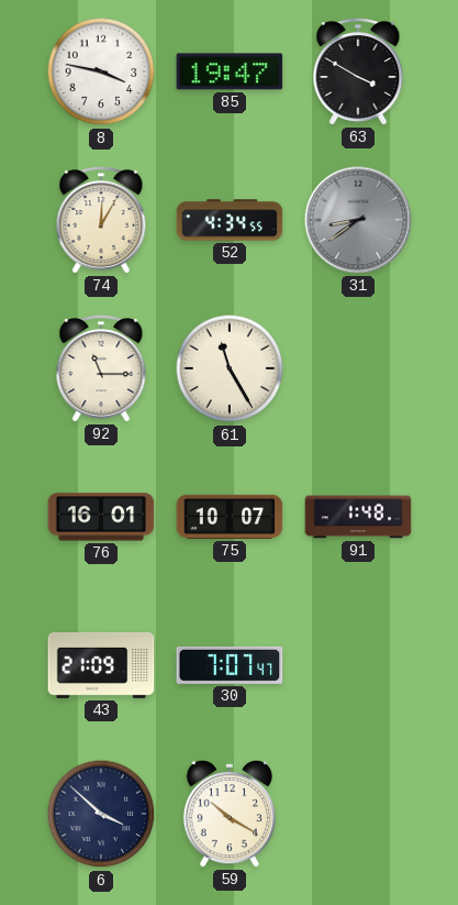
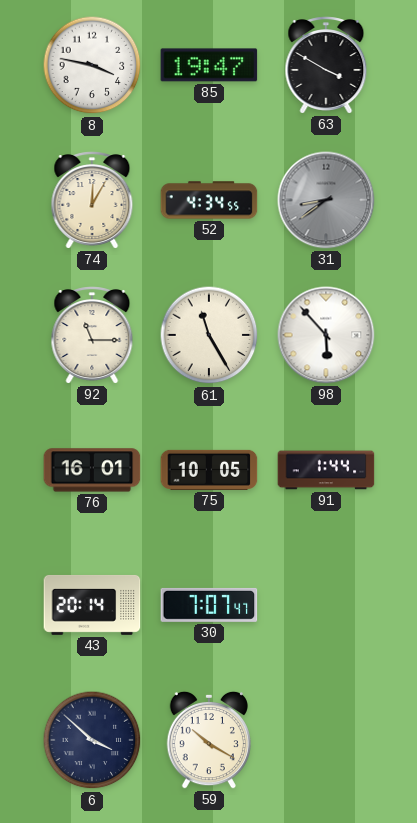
98: none -> 5:53 (326, 335)
75: 10:07 -> 10:05 (209, 470)
91: 1:48 -> 1:44 (326, 470)
43: 21:09 -> 20:14 (92, 605)
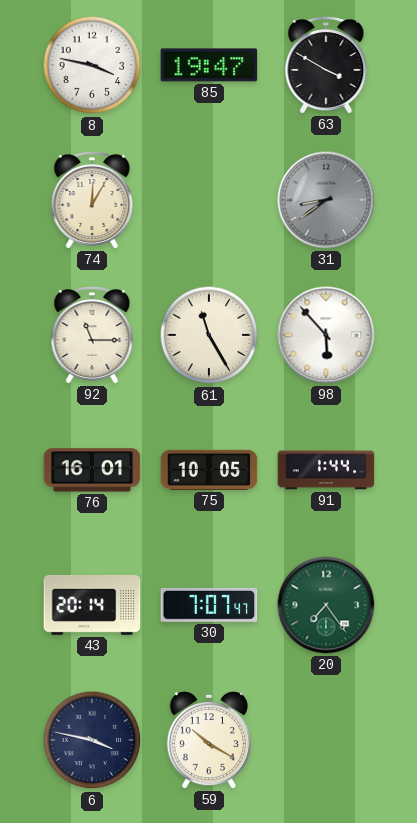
52: 4:34 -> none (209, 200)
20: none -> 7:24 (326, 605)
6: 3:52 -> 3:47 (92, 740)
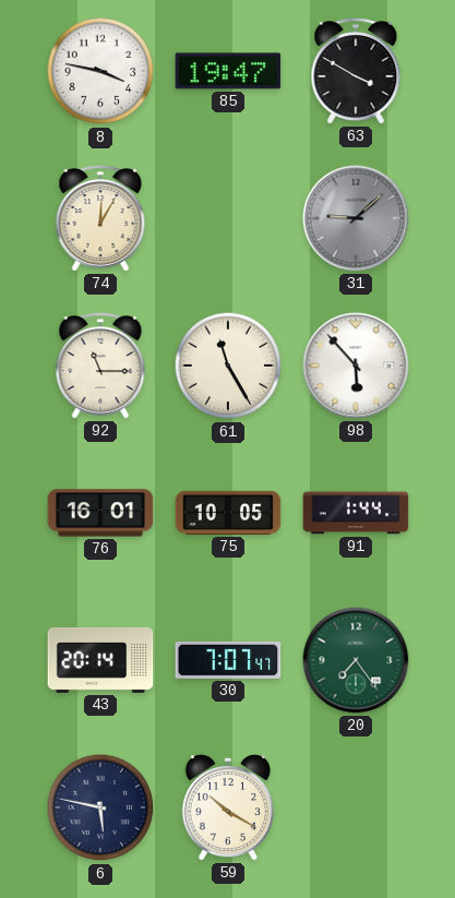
31: 8:39 -> 9:08 (356, 218)
6: 3:47 -> 5:47 (100, 807)
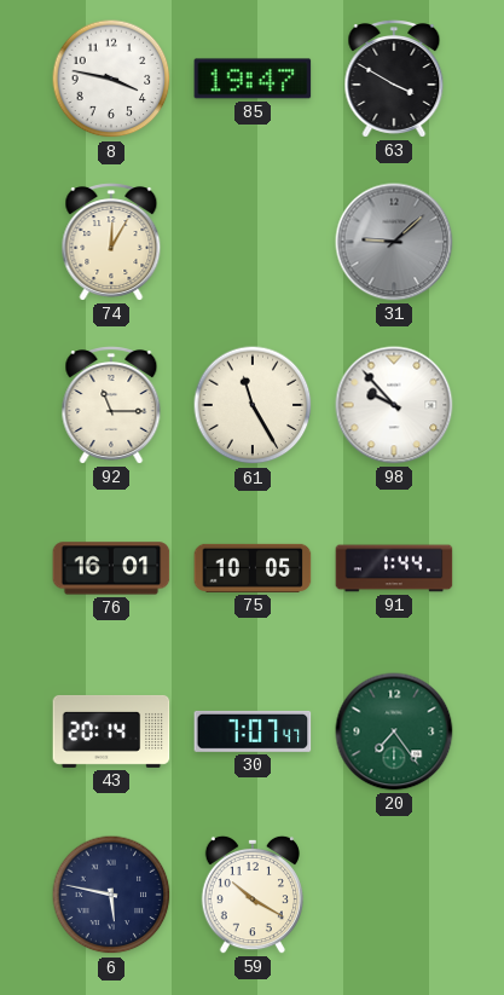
98: 5:53 -> 9:53 (394, 405)
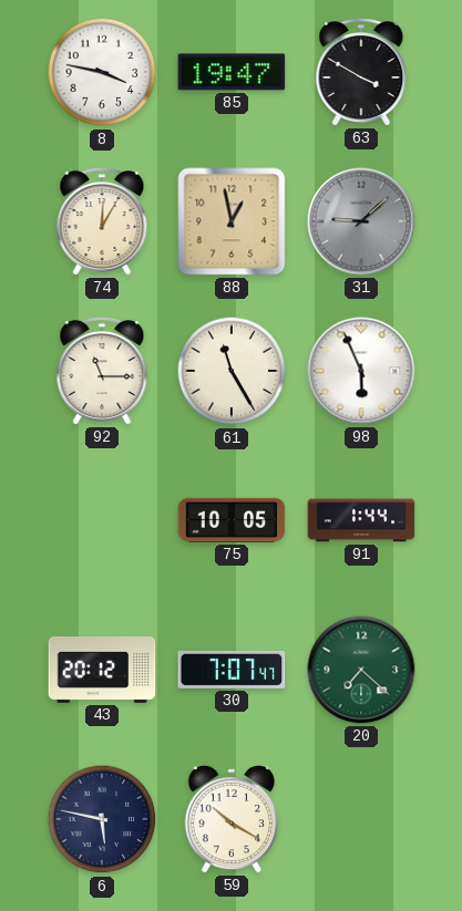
88: none -> 12:58 (232, 221)
98: 9:53 -> 5:56 (361, 371)
76: 16:01 -> none (111, 568)
43: 20:14 -> 20:12 (102, 670)
20: 7:24 -> 7:22 (361, 670)
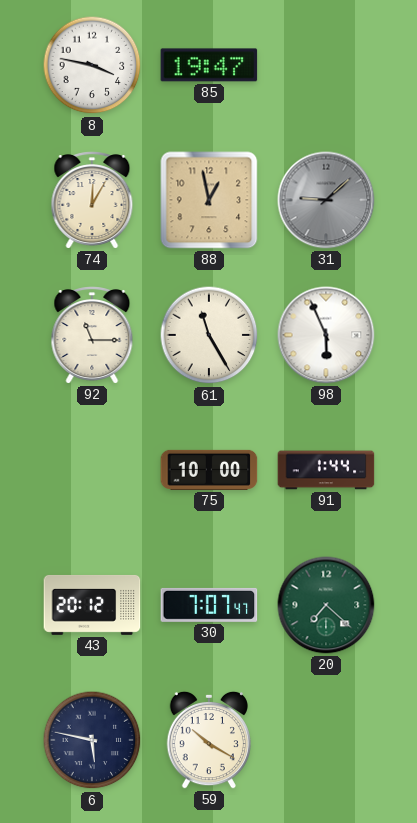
63: 3:50 -> none (361, 72)
75: 10:05 -> 10:00 (209, 470)
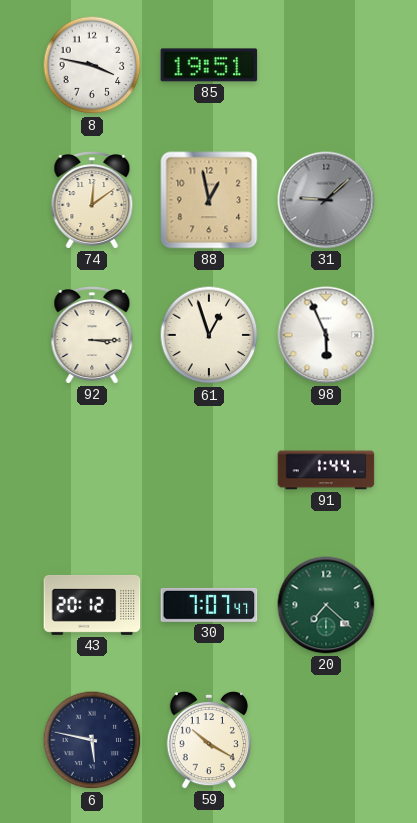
85: 19:47 -> 19:51 (209, 65)
74: 12:05 -> 12:09 (92, 200)
92: 11:15 -> 3:15 (92, 335)
61: 11:25 -> 12:57 (209, 335)
75: 10:00 -> none (209, 470)
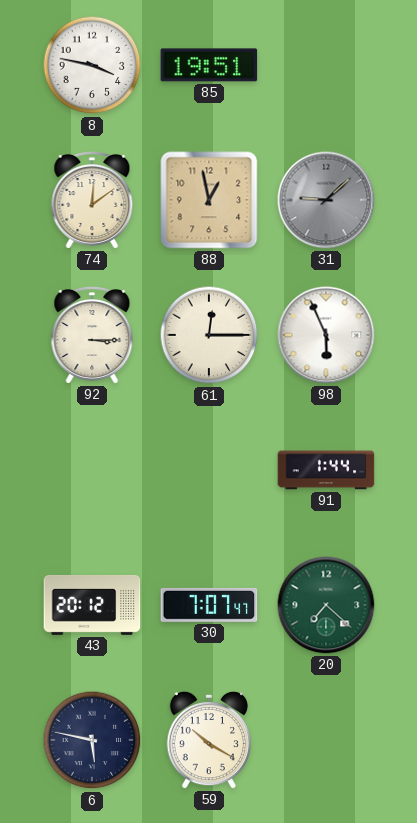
61: 12:57 -> 12:15 (209, 335)
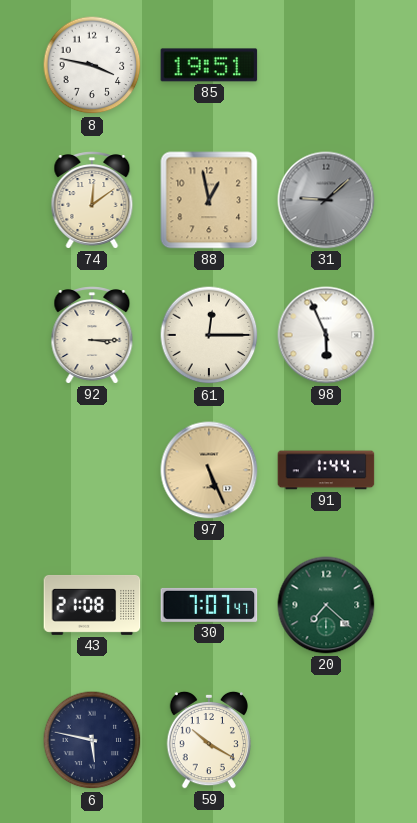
97: none -> 5:26 (209, 470)
43: 20:12 -> 21:08 (92, 605)
